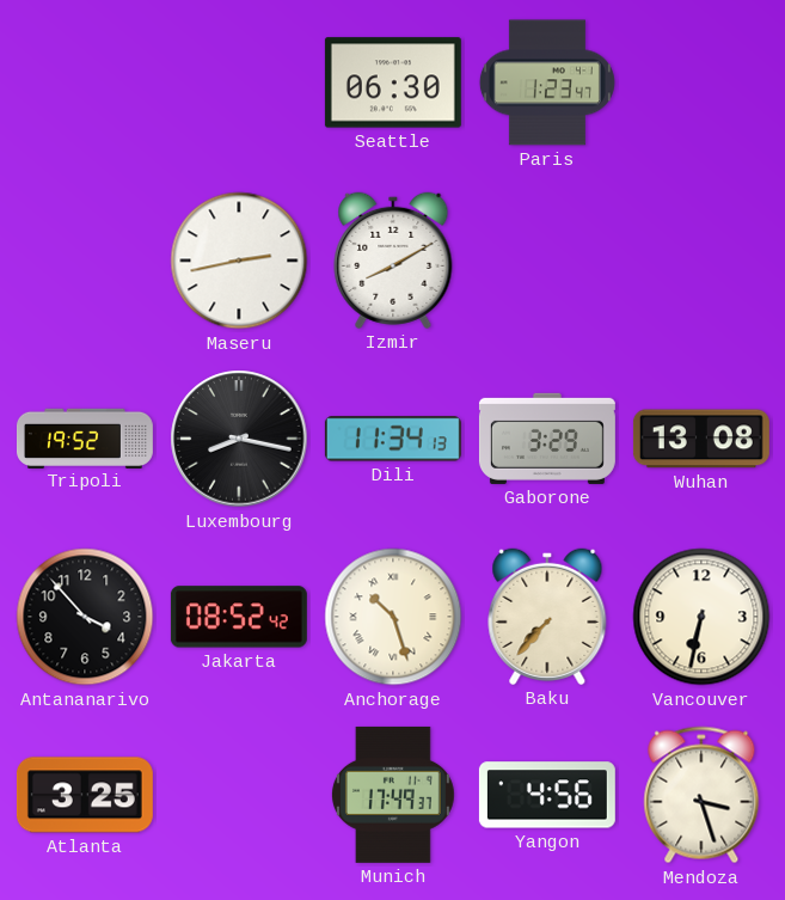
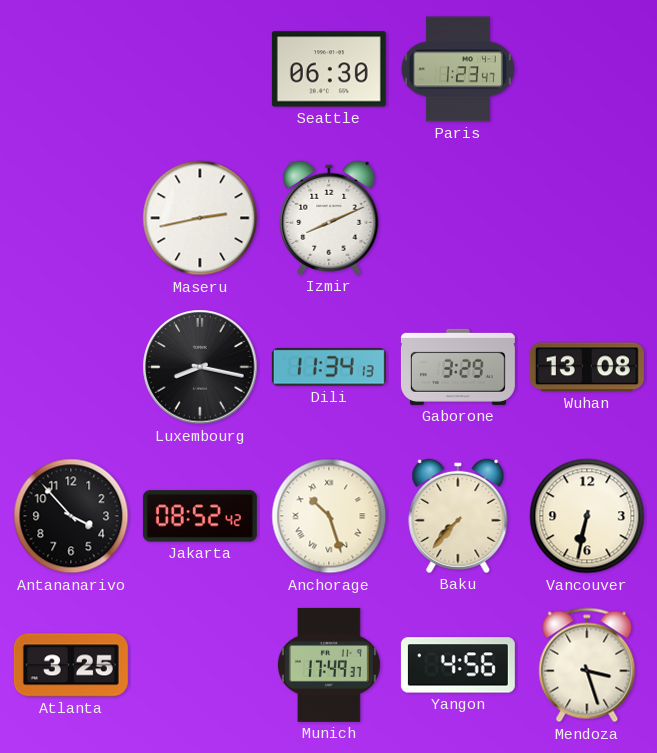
Izmir: 8:10 -> 8:11 (329, 218)
Tripoli: 19:52 -> none (85, 437)
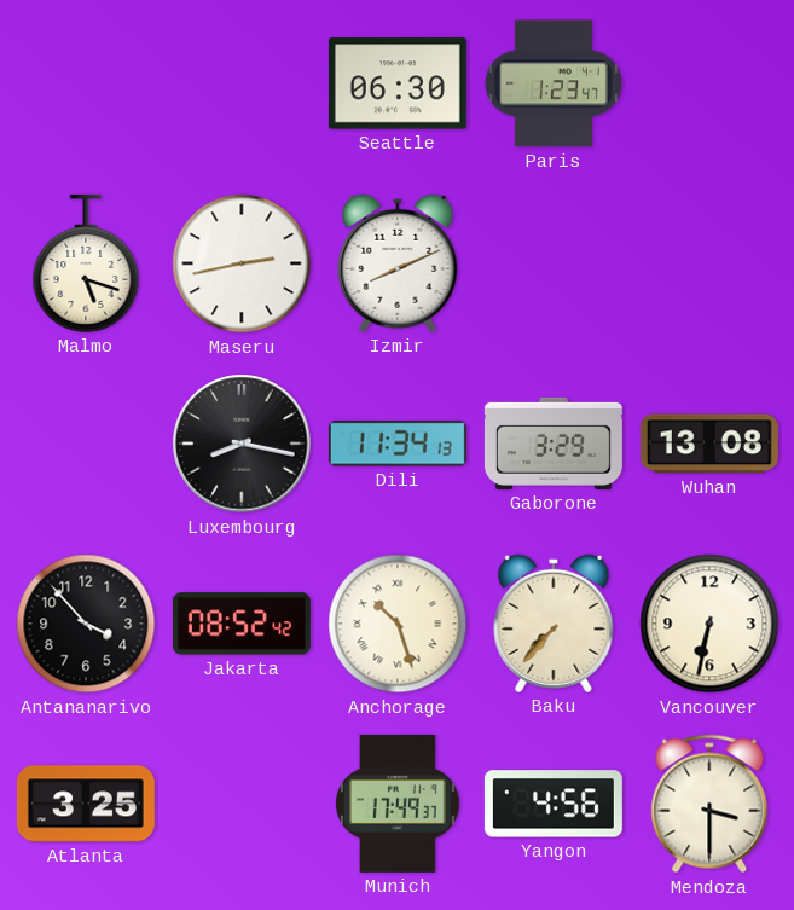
Malmo: none -> 5:18 (86, 263)
Mendoza: 3:27 -> 3:30 (709, 804)
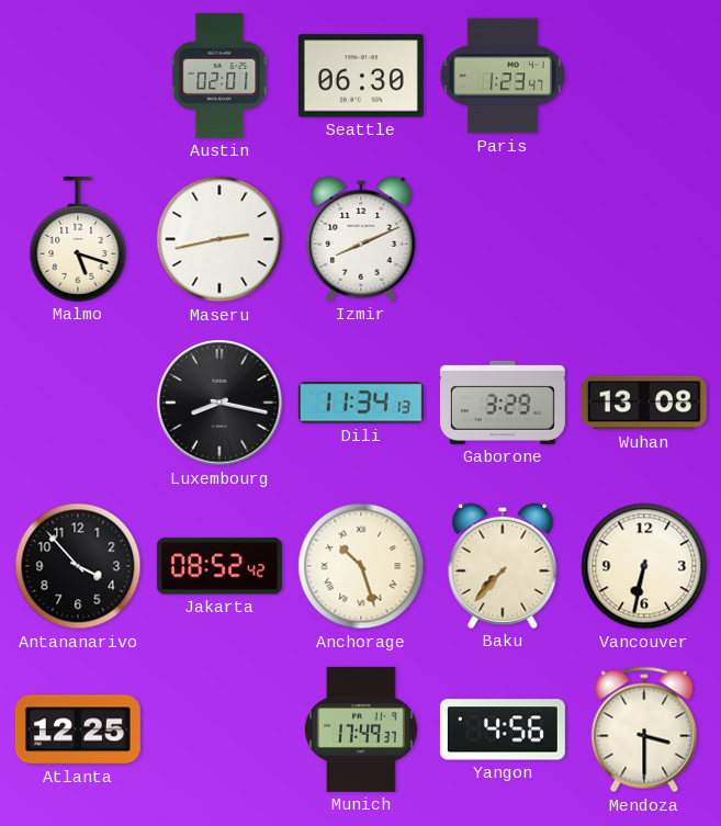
Austin: none -> 02:01 (219, 76)
Atlanta: 3:25 -> 12:25 (78, 729)
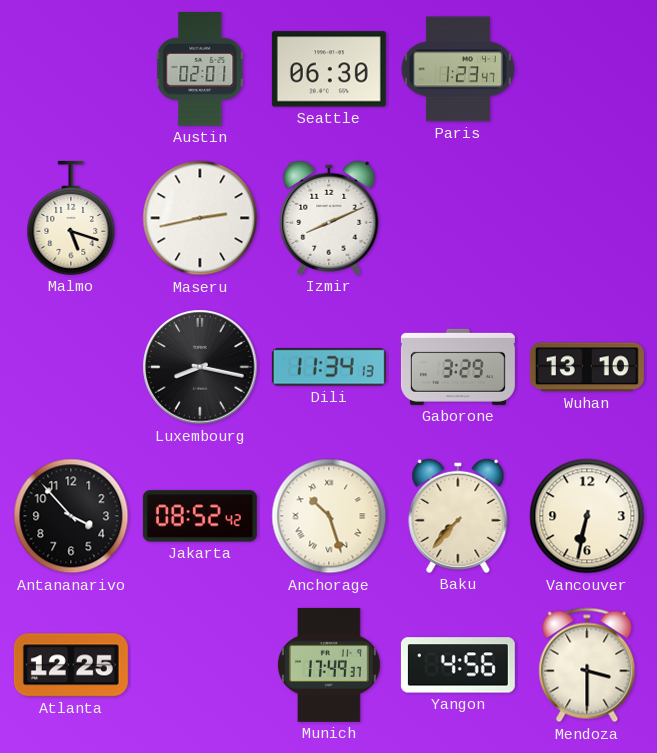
Wuhan: 13:08 -> 13:10 (587, 367)
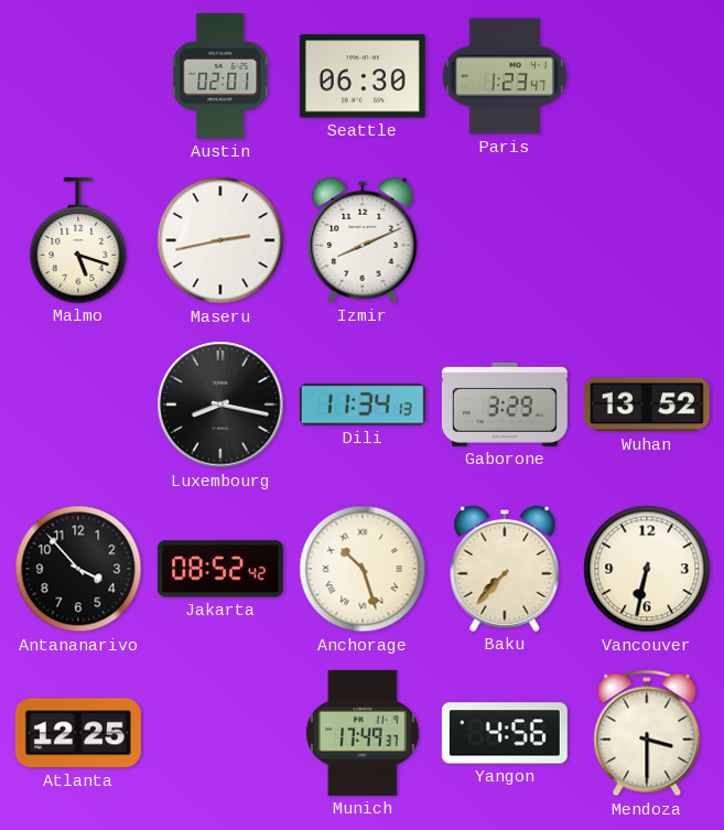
Wuhan: 13:10 -> 13:52 (647, 405)
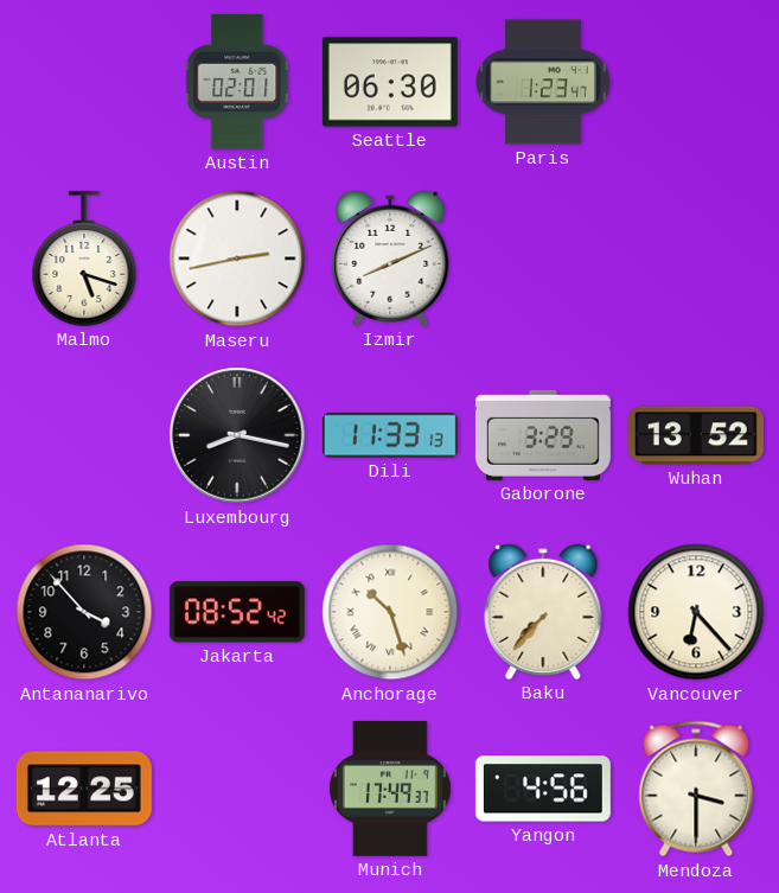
Dili: 11:34 -> 11:33 (390, 435)
Vancouver: 6:32 -> 6:23 (696, 612)
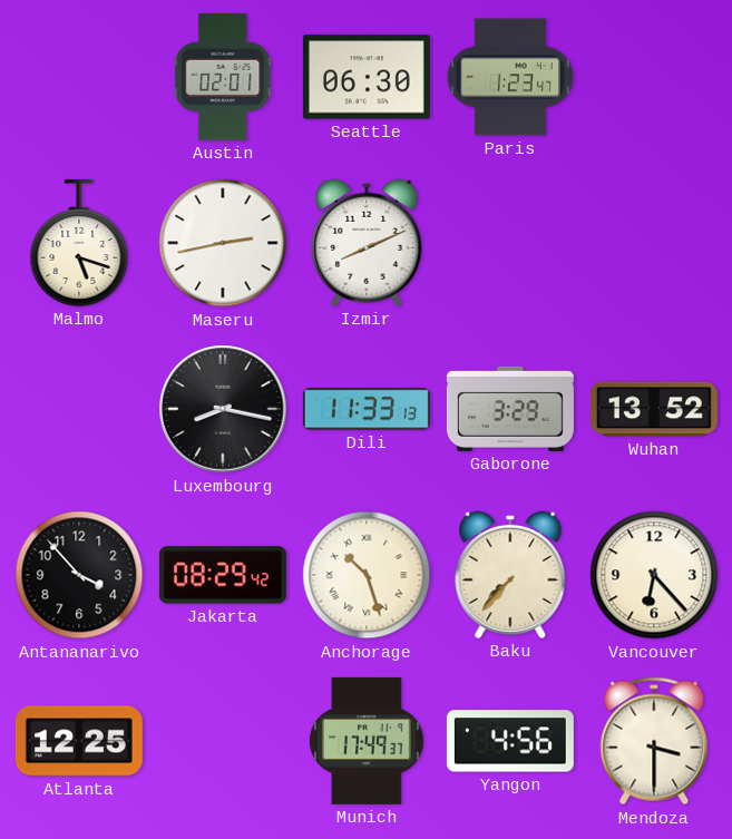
Jakarta: 08:52 -> 08:29 (223, 575)
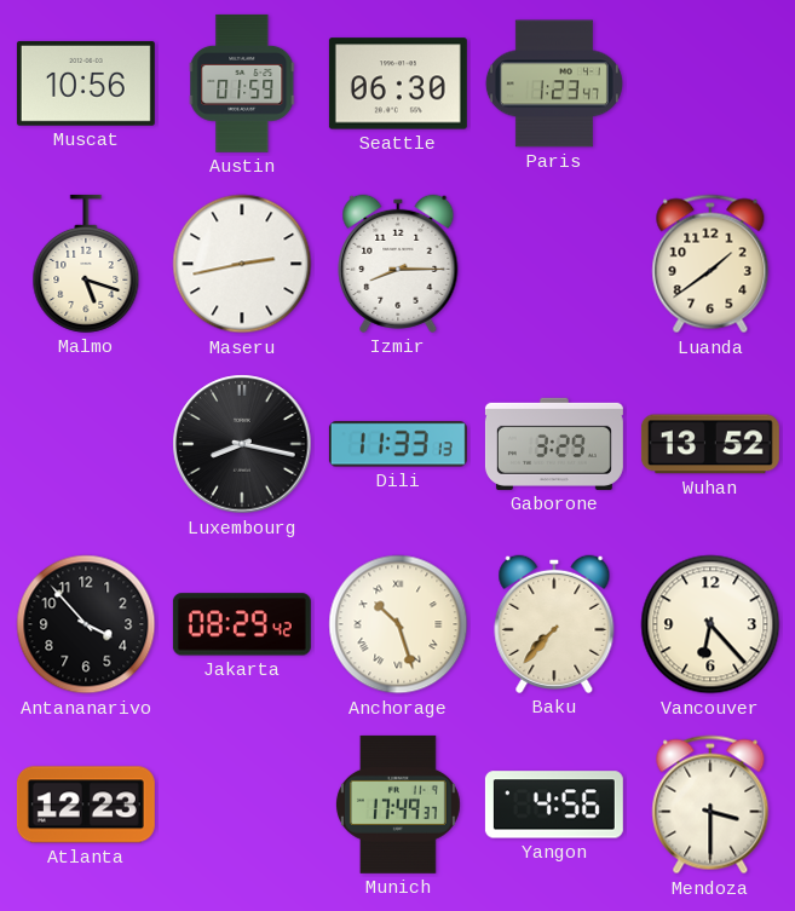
Muscat: none -> 10:56 (86, 83)
Austin: 02:01 -> 01:59 (242, 83)
Izmir: 8:11 -> 8:15 (398, 264)
Luanda: none -> 1:39 (710, 264)
Atlanta: 12:25 -> 12:23 (86, 805)
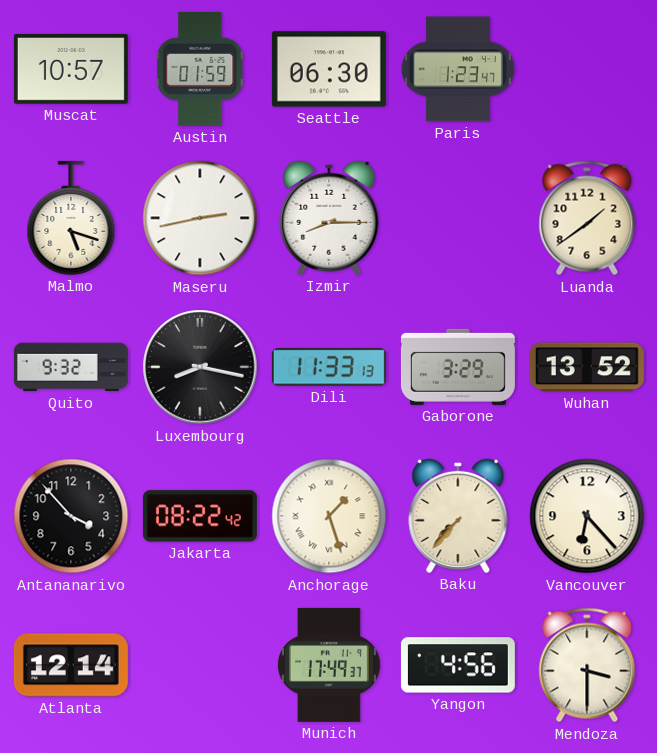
Muscat: 10:56 -> 10:57 (71, 69)
Quito: none -> 9:32 (71, 367)
Jakarta: 08:29 -> 08:22 (200, 516)
Anchorage: 10:27 -> 1:27 (329, 516)
Atlanta: 12:23 -> 12:14 (71, 665)
